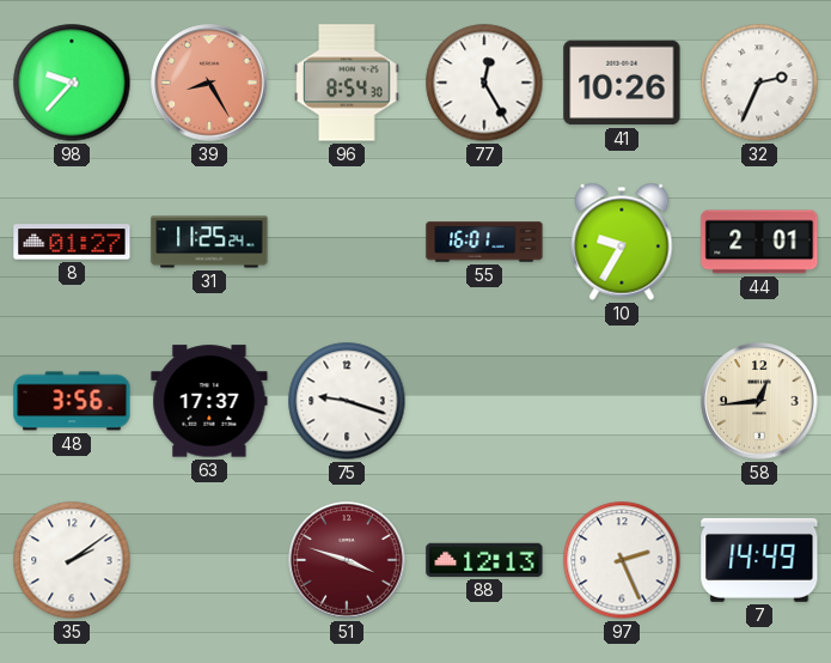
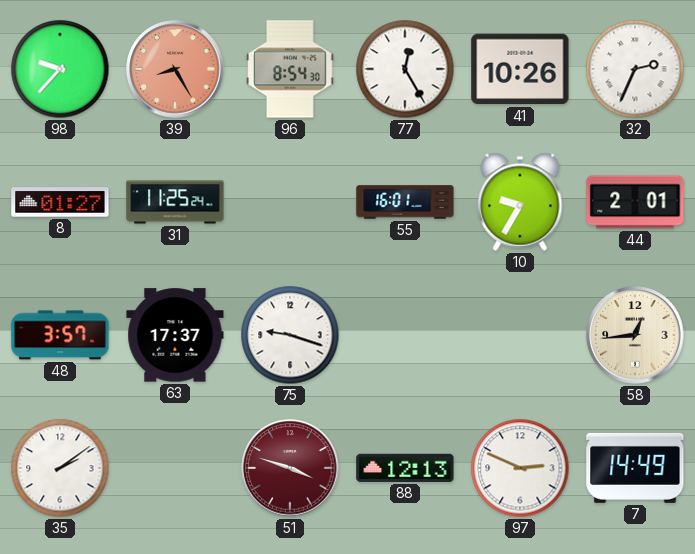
48: 3:56 -> 3:57 (60, 335)
97: 2:26 -> 2:49 (520, 468)
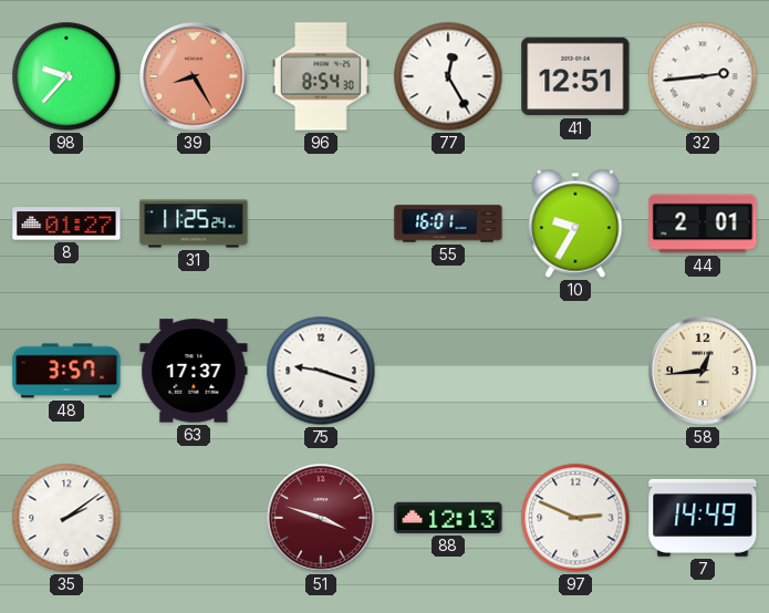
41: 10:26 -> 12:51 (575, 76)
32: 2:34 -> 2:44 (703, 76)
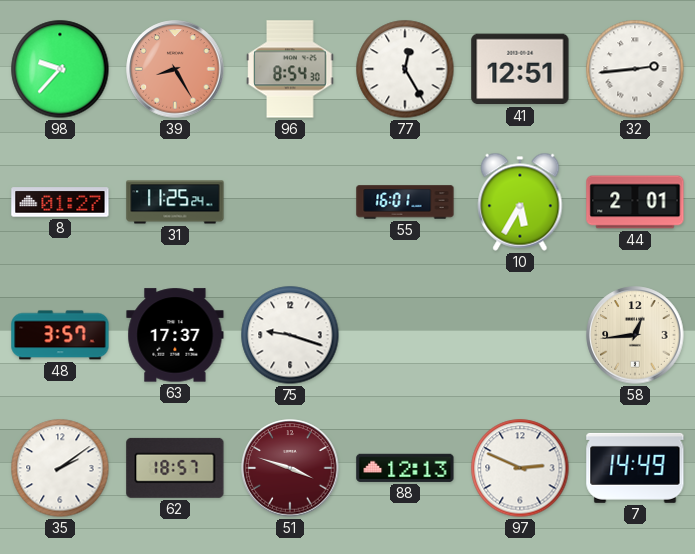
10: 9:35 -> 5:35 (520, 202)
62: none -> 18:57 (175, 468)
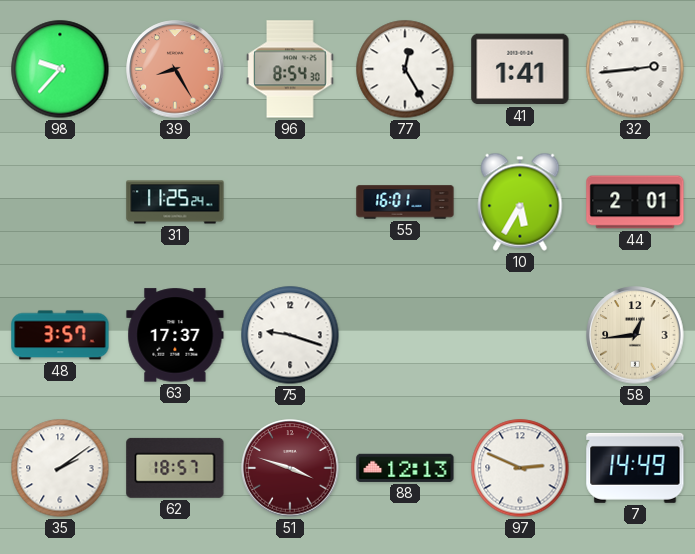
41: 12:51 -> 1:41 (520, 69)
8: 01:27 -> none (60, 202)
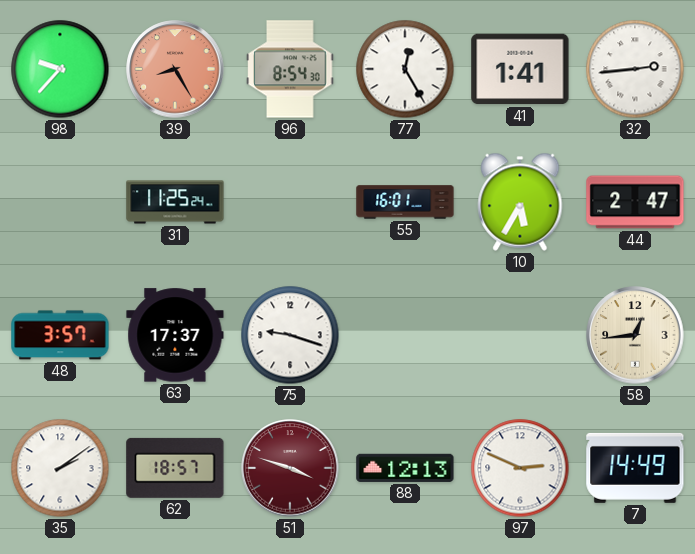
44: 2:01 -> 2:47 (635, 202)
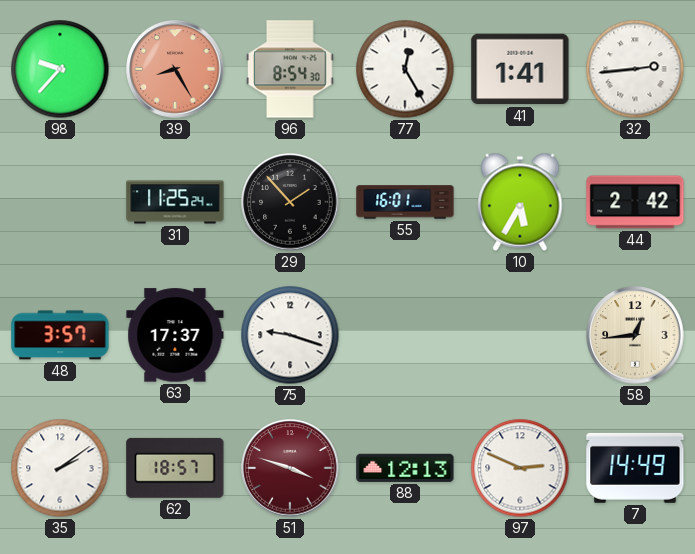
29: none -> 1:53 (290, 202)
44: 2:47 -> 2:42 (635, 202)
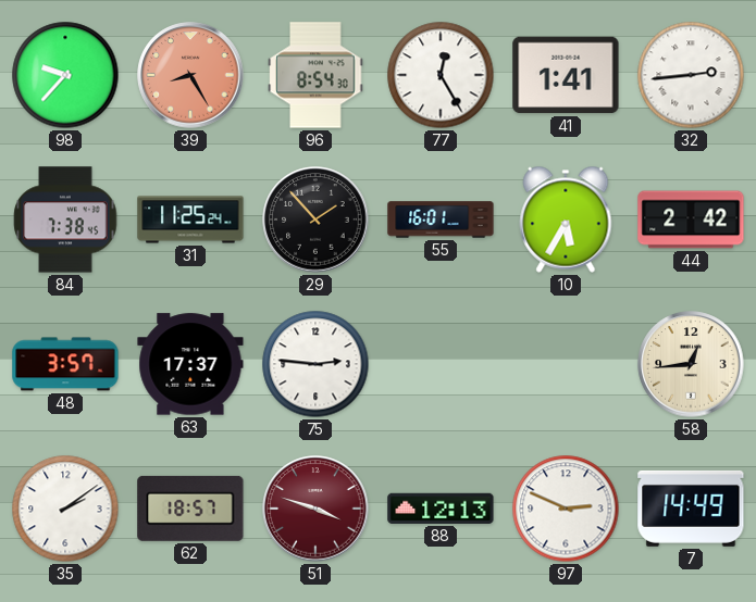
84: none -> 7:38 (65, 220)
75: 9:18 -> 2:46 (315, 364)
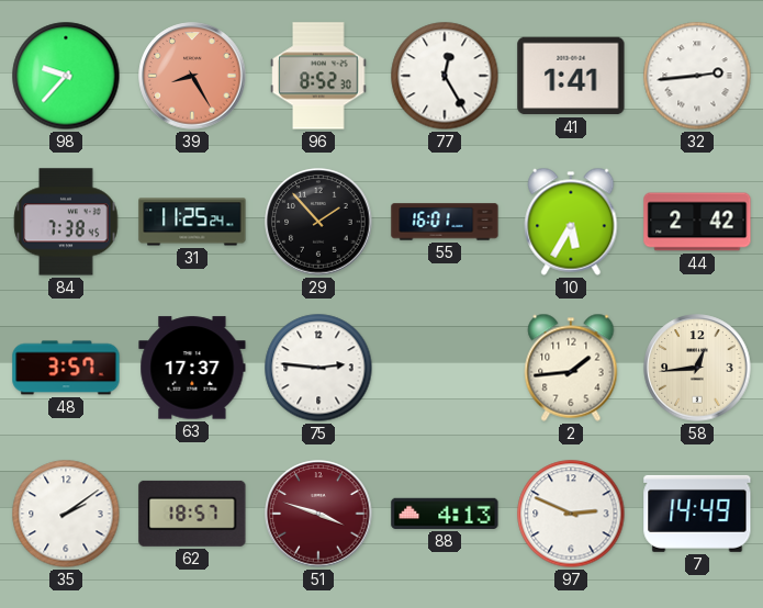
96: 8:54 -> 8:52 (318, 76)
2: none -> 1:44 (571, 368)
88: 12:13 -> 4:13 (445, 514)
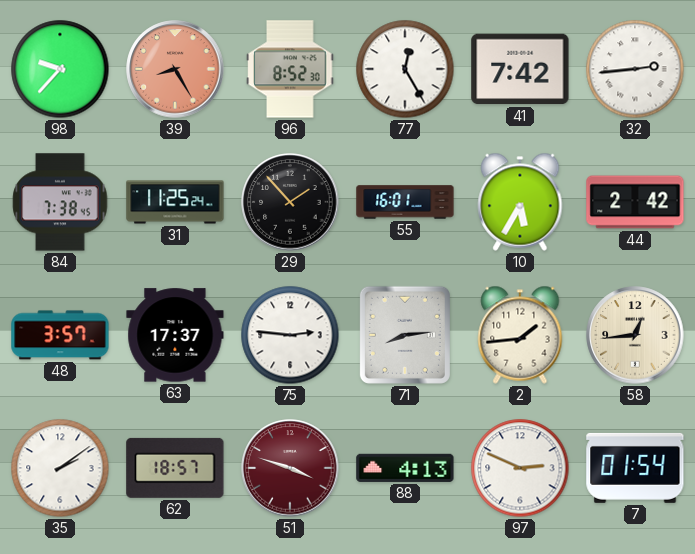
41: 1:41 -> 7:42 (520, 69)
71: none -> 8:14 (405, 335)
7: 14:49 -> 01:54 (635, 468)
